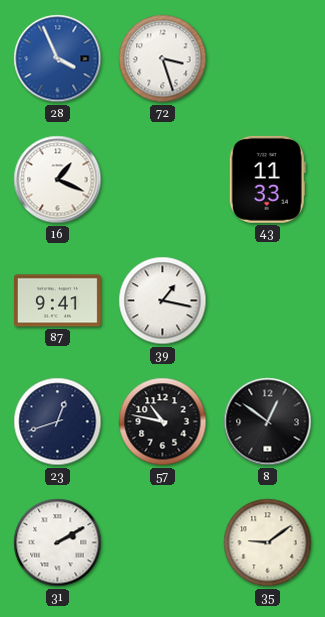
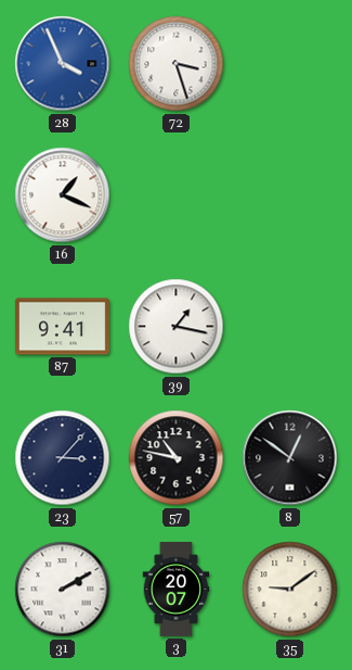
43: 11:33 -> none (267, 179)
23: 12:42 -> 3:07 (63, 458)
3: none -> 20:07 (177, 590)
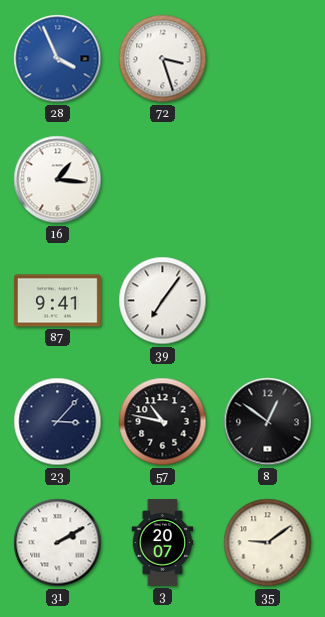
16: 1:19 -> 1:16 (58, 180)
39: 1:17 -> 7:06 (163, 301)
